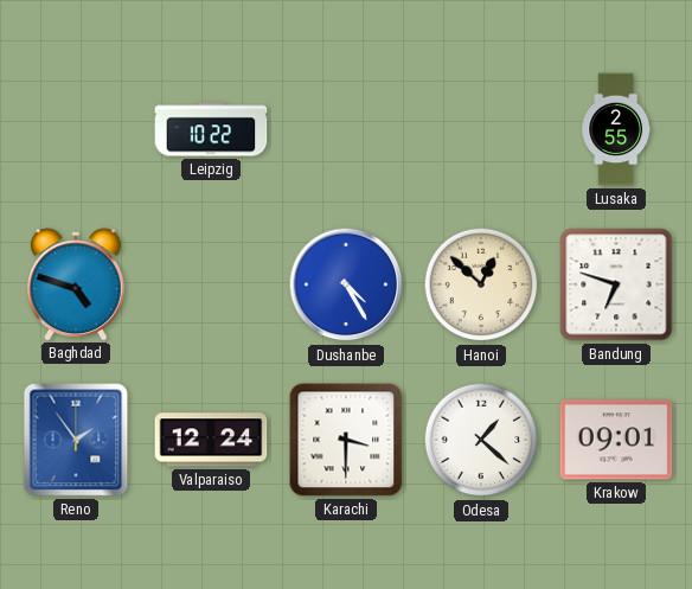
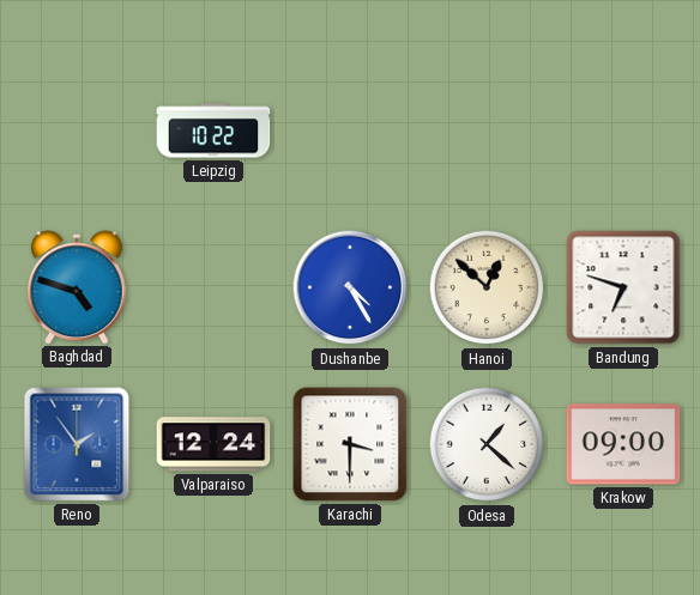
Lusaka: 2:55 -> none (616, 129)
Krakow: 09:01 -> 09:00 (623, 444)
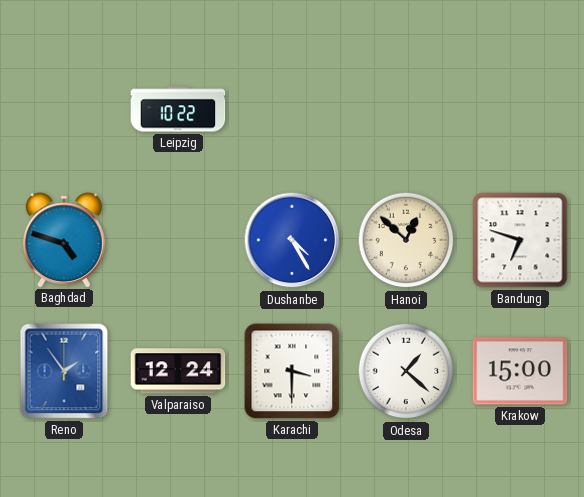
Krakow: 09:00 -> 15:00 (520, 371)
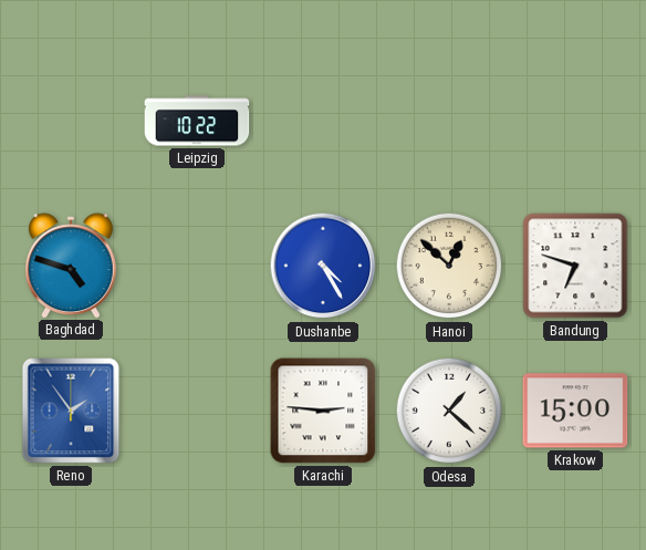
Valparaiso: 12:24 -> none (178, 371)
Karachi: 3:30 -> 2:46 (323, 411)
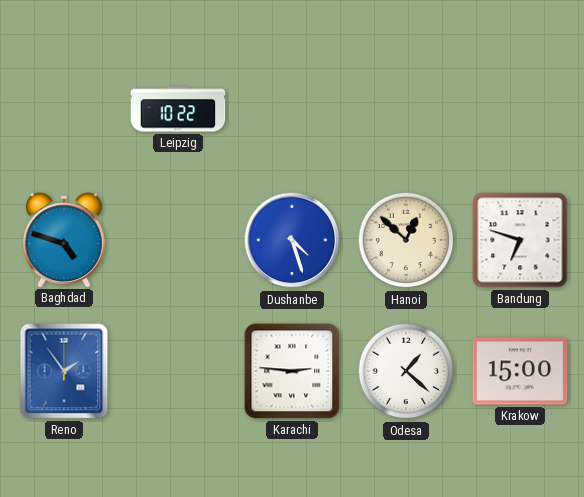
Dushanbe: 4:25 -> 4:27 (292, 240)
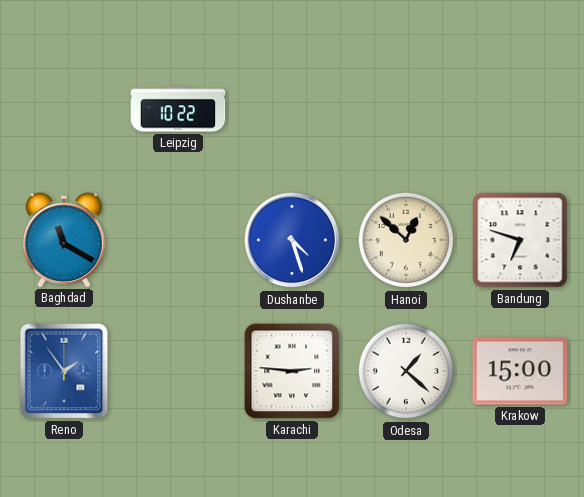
Baghdad: 4:48 -> 11:20 (65, 240)
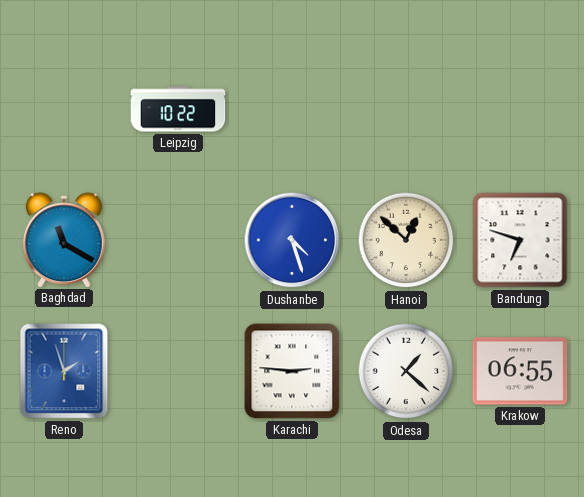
Reno: 1:54 -> 1:57 (64, 371)
Krakow: 15:00 -> 06:55 (520, 371)
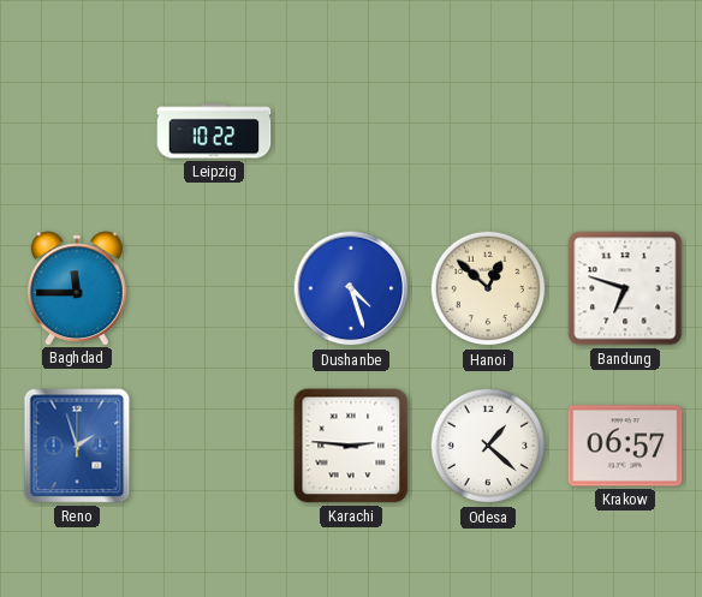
Baghdad: 11:20 -> 11:45 (78, 288)
Krakow: 06:55 -> 06:57 (625, 446)
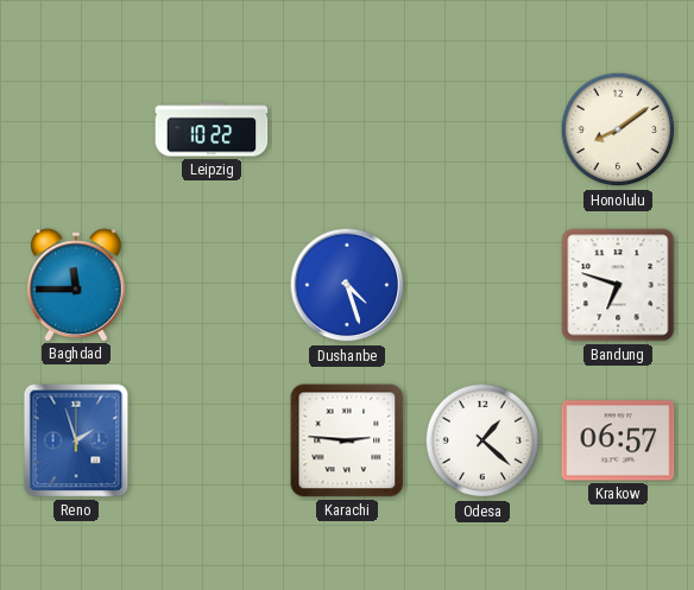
Honolulu: none -> 8:09 (618, 129)
Hanoi: 12:52 -> none (488, 288)
